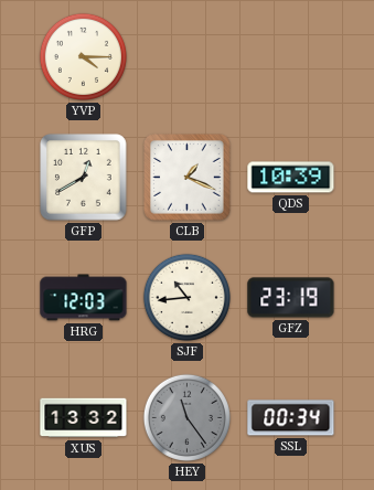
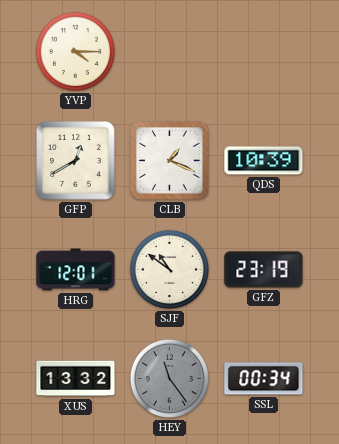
HRG: 12:03 -> 12:01 (76, 270)
SJF: 10:44 -> 10:51 (169, 269)
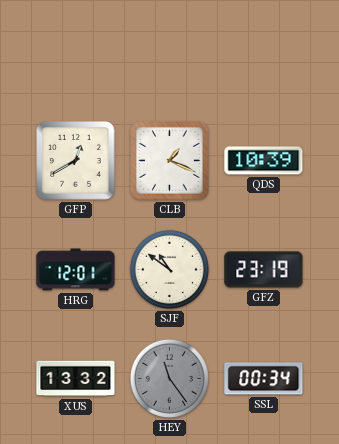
YVP: 4:15 -> none (75, 51)
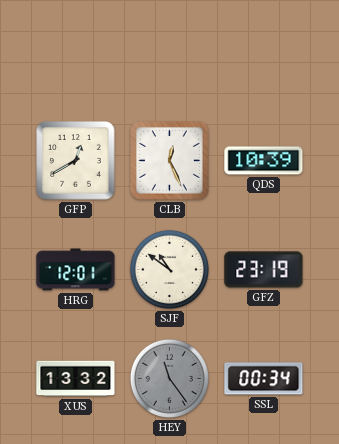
CLB: 1:19 -> 12:26 (170, 161)
